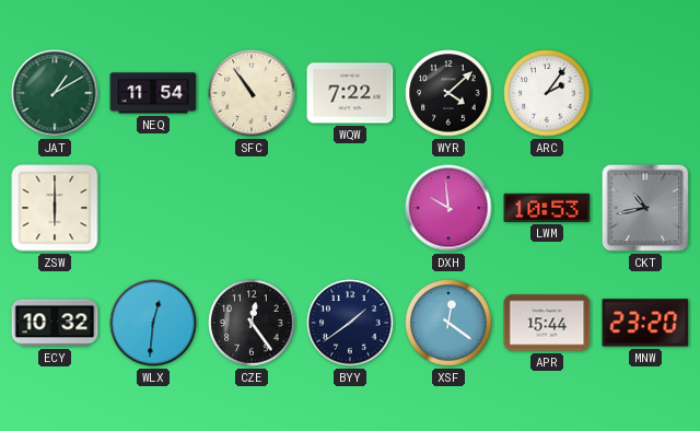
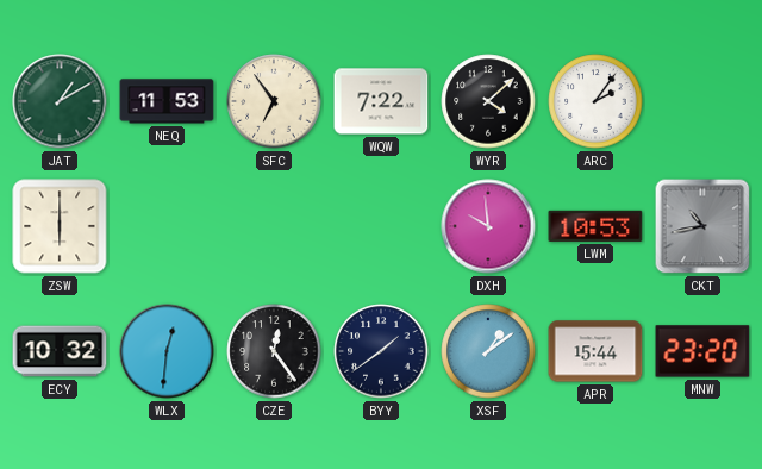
NEQ: 11:54 -> 11:53 (167, 101)
SFC: 10:54 -> 6:54 (274, 101)
XSF: 12:21 -> 1:09 (488, 351)
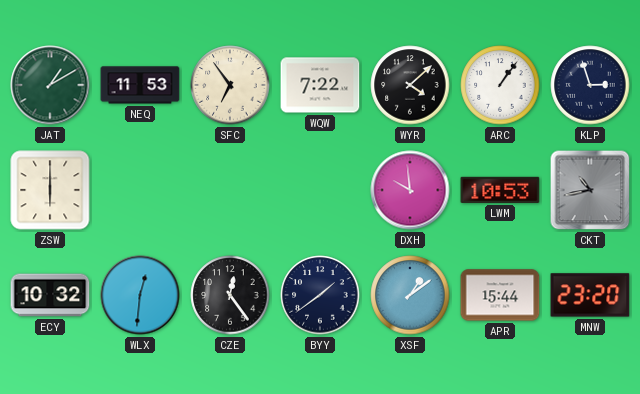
ARC: 2:06 -> 1:06 (500, 85)
KLP: none -> 2:57 (590, 85)
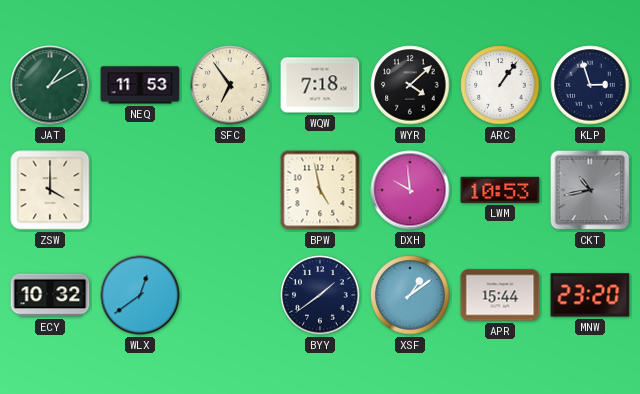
WQW: 7:22 -> 7:18 (320, 85)
ZSW: 6:00 -> 4:00 (50, 190)
BPW: none -> 4:58 (320, 190)
WLX: 12:31 -> 12:39 (140, 295)
CZE: 12:24 -> none (230, 295)
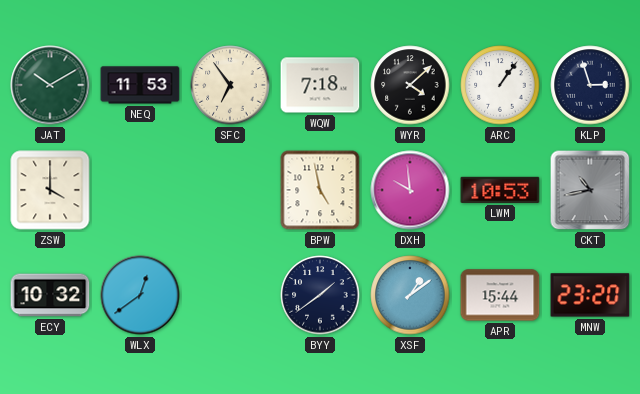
JAT: 1:10 -> 10:10 (50, 85)
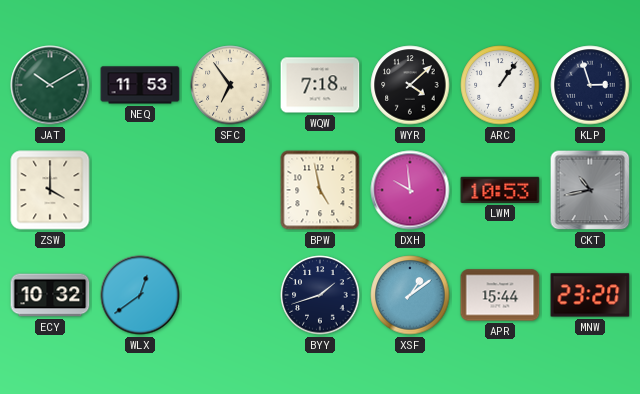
BYY: 1:39 -> 1:42 (320, 295)
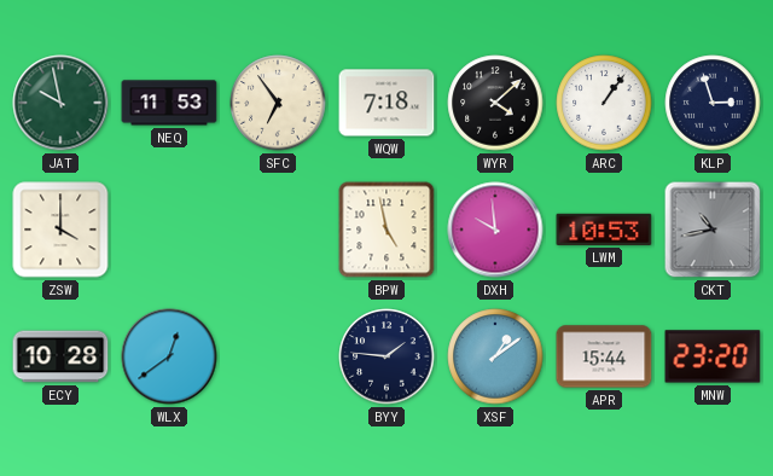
JAT: 10:10 -> 9:58 (60, 103)
ECY: 10:32 -> 10:28 (60, 356)
BYY: 1:42 -> 1:46 (386, 356)
